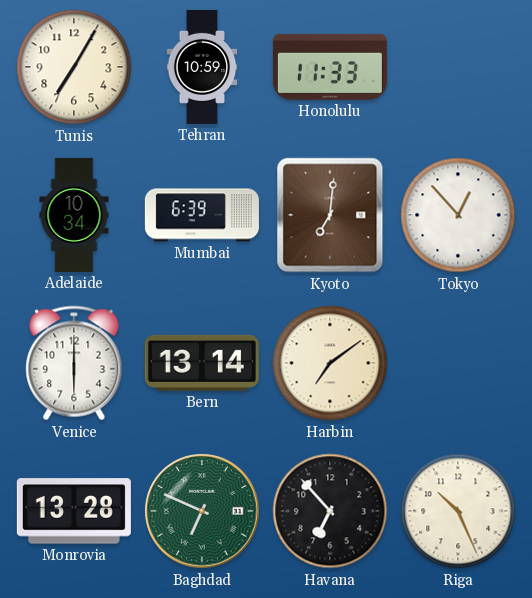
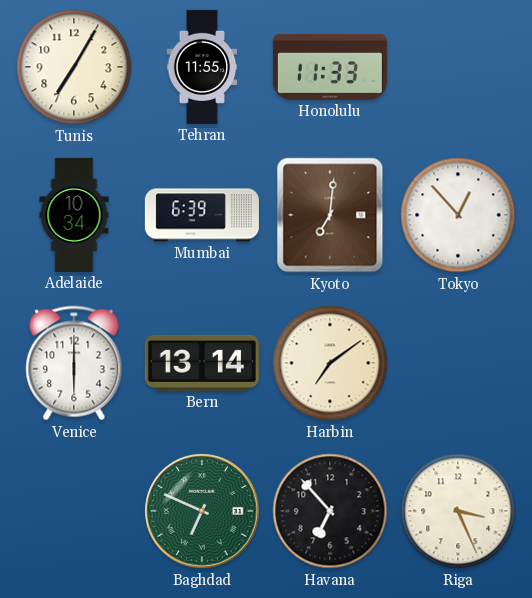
Tehran: 10:59 -> 11:55 (202, 67)
Monrovia: 13:28 -> none (74, 511)
Riga: 10:26 -> 3:26 (458, 511)
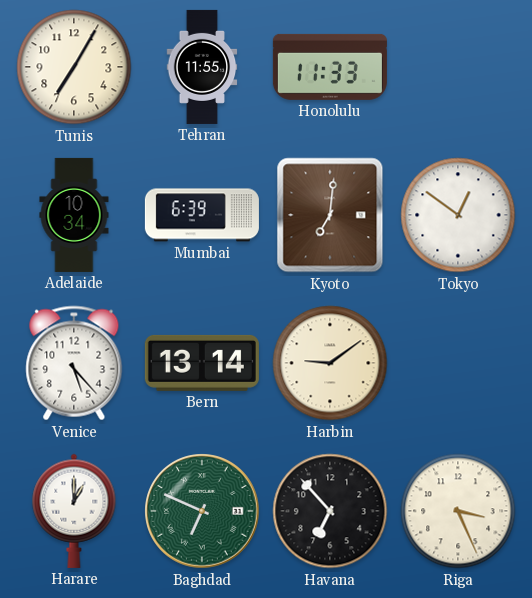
Tokyo: 12:53 -> 12:51 (458, 215)
Venice: 6:00 -> 5:23 (74, 363)
Harbin: 7:09 -> 9:09 (330, 363)
Harare: none -> 1:00 (74, 511)
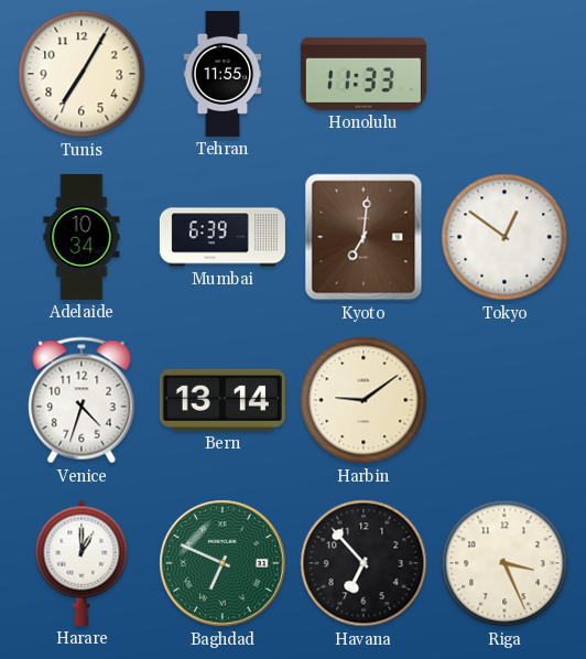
Venice: 5:23 -> 4:33 (82, 400)
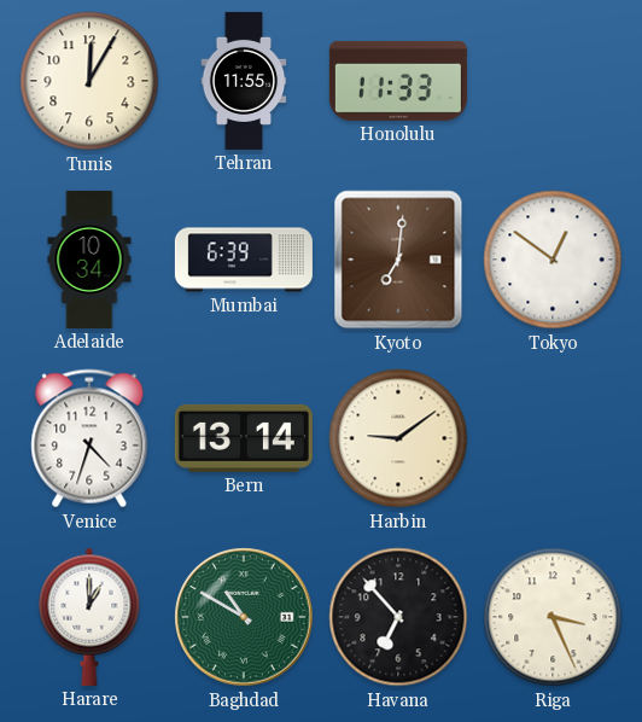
Tunis: 7:05 -> 12:05 (89, 81)
Baghdad: 6:49 -> 10:50 (244, 617)
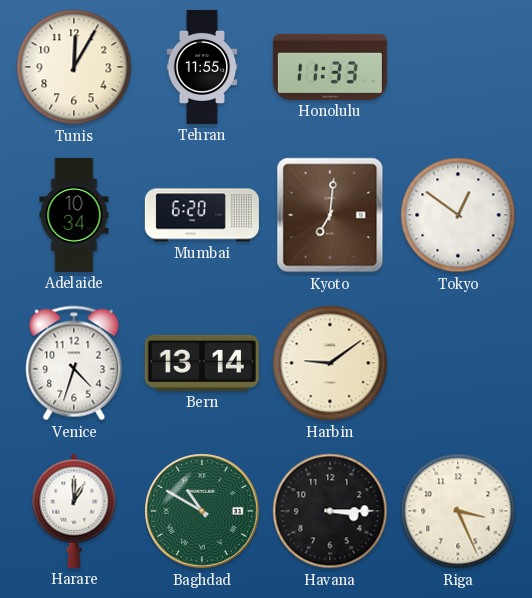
Mumbai: 6:39 -> 6:20 (202, 215)
Havana: 6:53 -> 3:15 (330, 511)
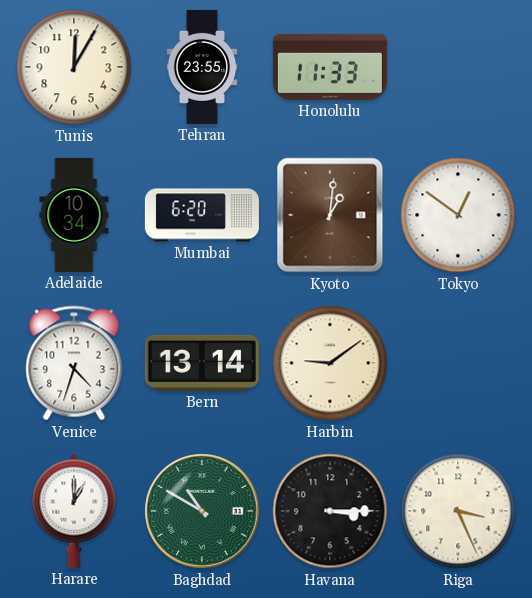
Tehran: 11:55 -> 23:55 (202, 67)
Kyoto: 7:01 -> 1:01 (330, 215)
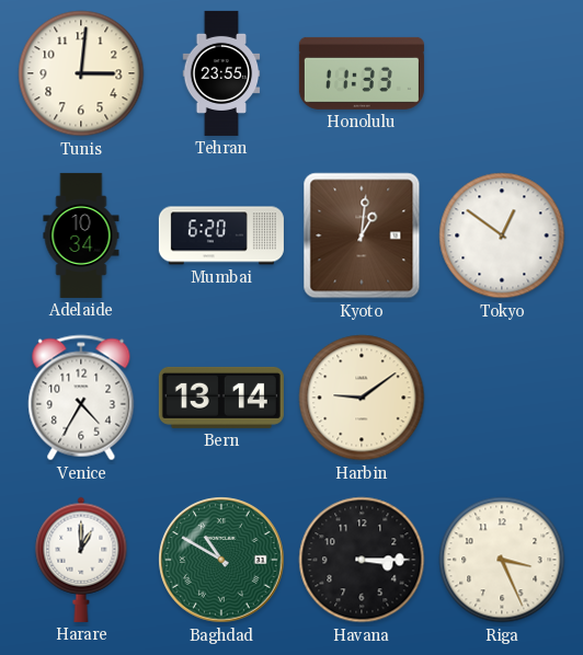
Tunis: 12:05 -> 3:01 (81, 73)
Venice: 4:33 -> 4:35 (81, 398)
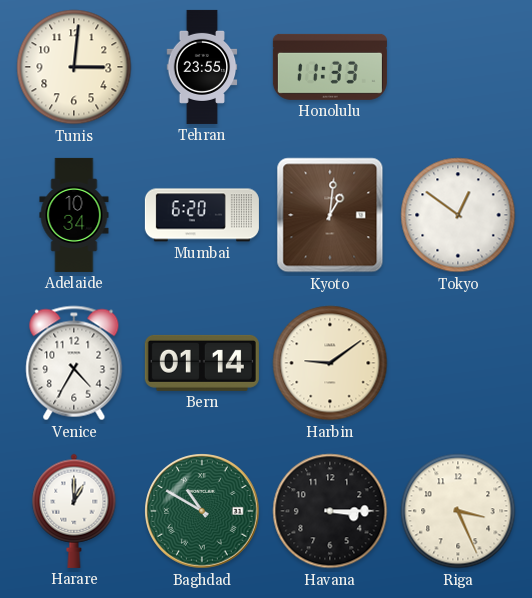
Bern: 13:14 -> 01:14 (202, 363)
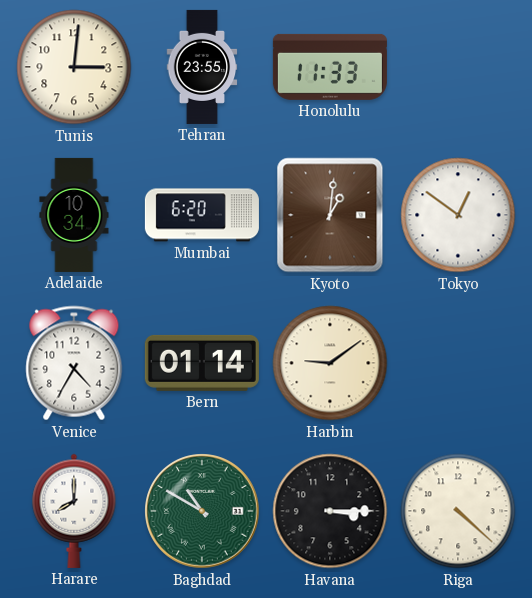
Harare: 1:00 -> 8:00 (74, 511)
Riga: 3:26 -> 4:22 (458, 511)
